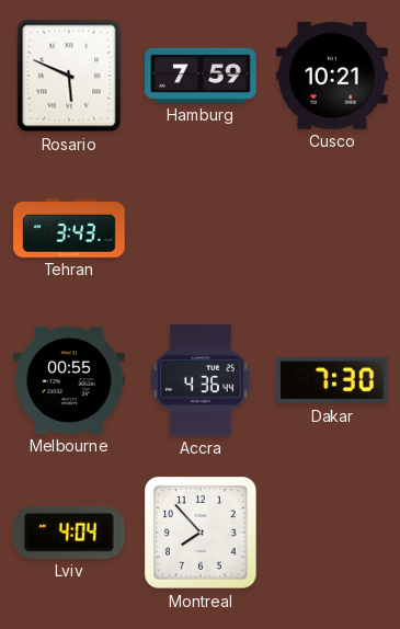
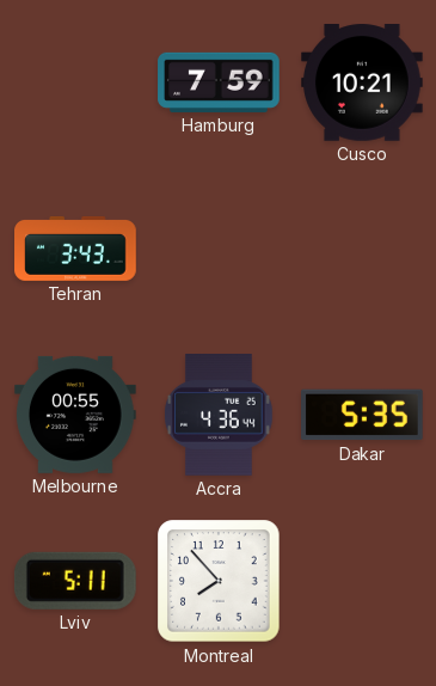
Rosario: 5:49 -> none (69, 76)
Dakar: 7:30 -> 5:35 (363, 415)
Lviv: 4:04 -> 5:11 (75, 581)
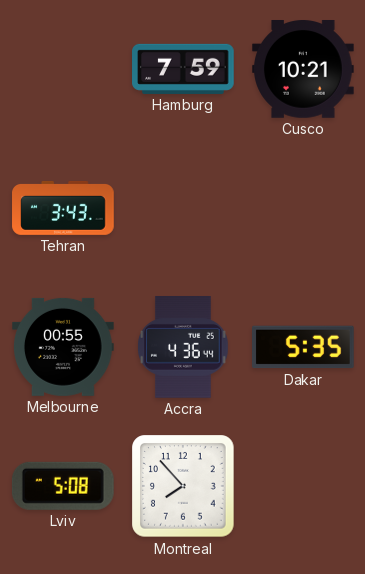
Lviv: 5:11 -> 5:08 (63, 486)
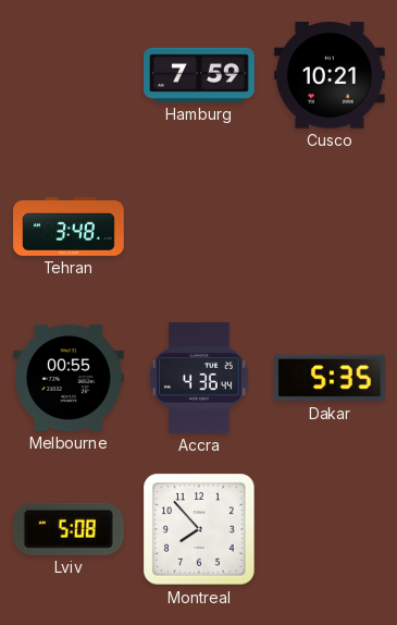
Tehran: 3:43 -> 3:48 (69, 226)
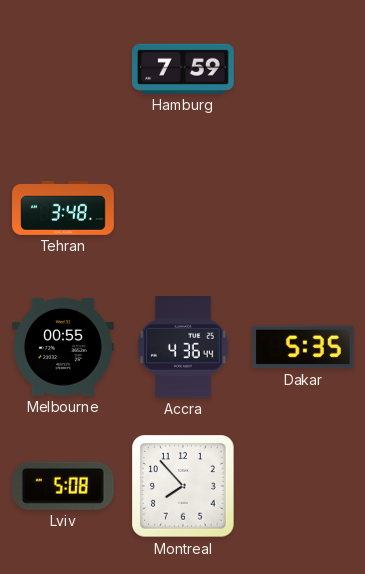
Cusco: 10:21 -> none (331, 76)
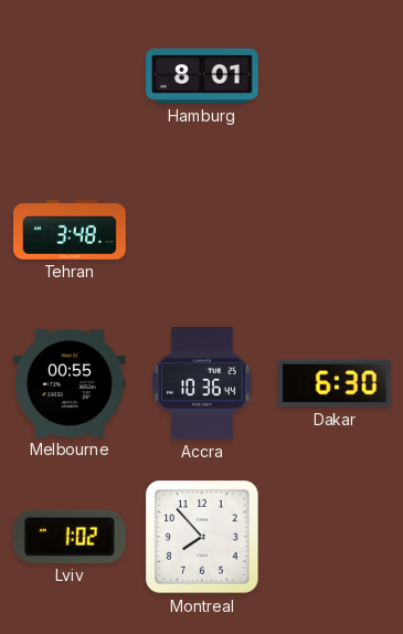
Hamburg: 7:59 -> 8:01 (202, 76)
Accra: 4:36 -> 10:36 (202, 384)
Dakar: 5:35 -> 6:30 (336, 383)
Lviv: 5:08 -> 1:02 (70, 537)
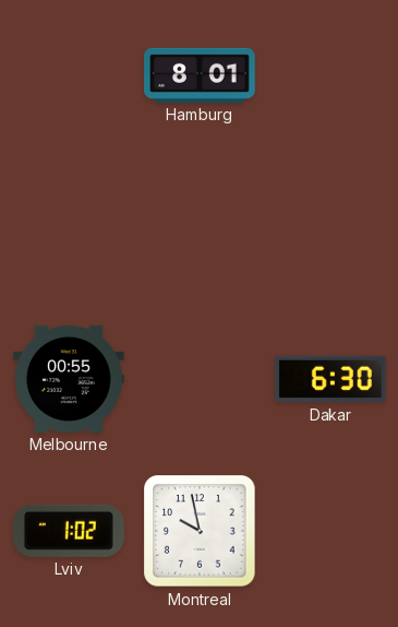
Tehran: 3:48 -> none (70, 230)
Accra: 10:36 -> none (202, 384)
Montreal: 7:53 -> 9:58 (200, 531)
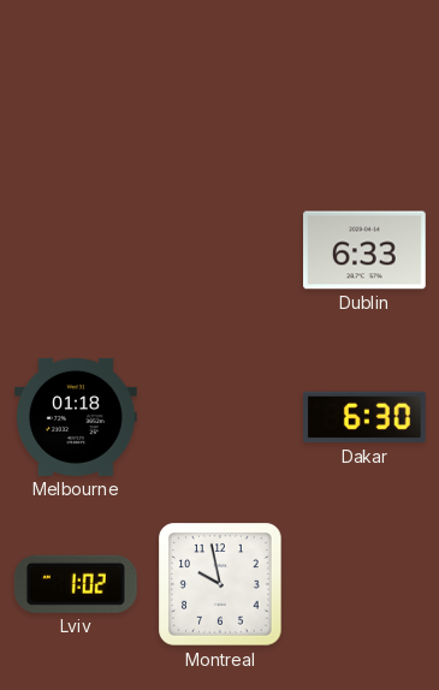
Hamburg: 8:01 -> none (200, 75)
Dublin: none -> 6:33 (366, 250)
Melbourne: 00:55 -> 01:18 (77, 417)
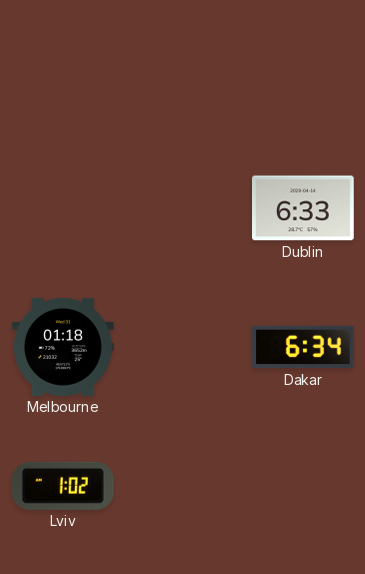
Dakar: 6:30 -> 6:34 (304, 347)
Montreal: 9:58 -> none (220, 584)
